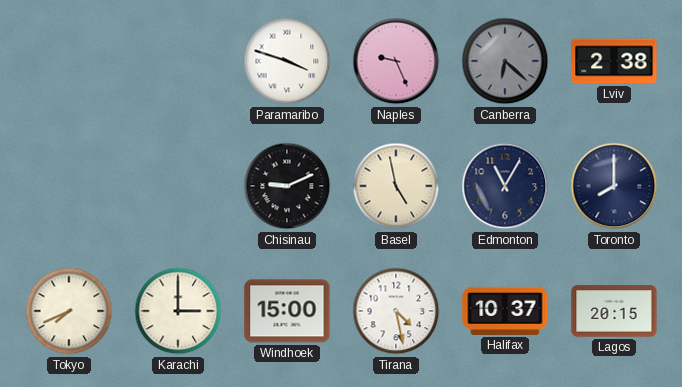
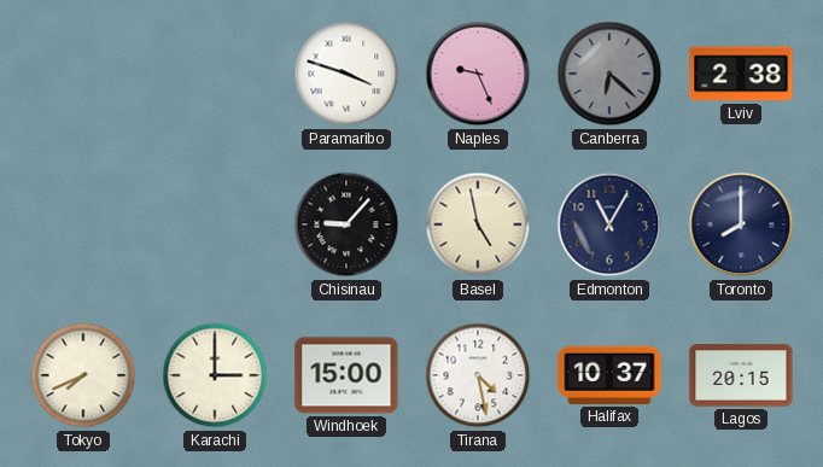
Chisinau: 9:11 -> 9:07 (346, 224)
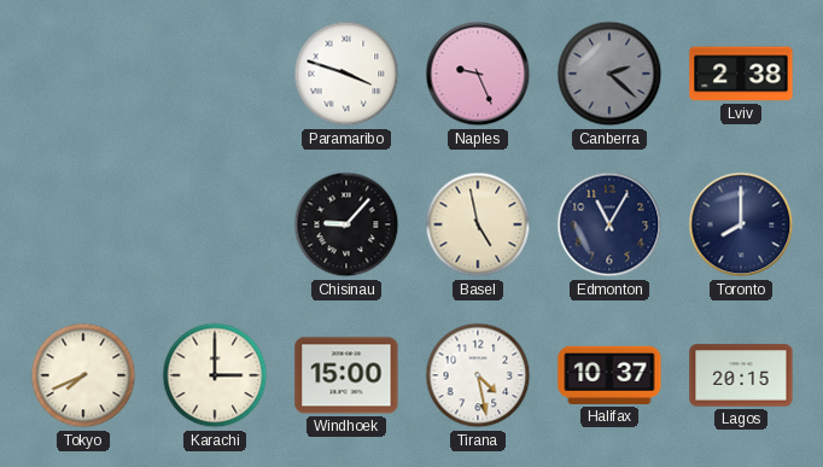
Canberra: 6:22 -> 2:22 (609, 74)
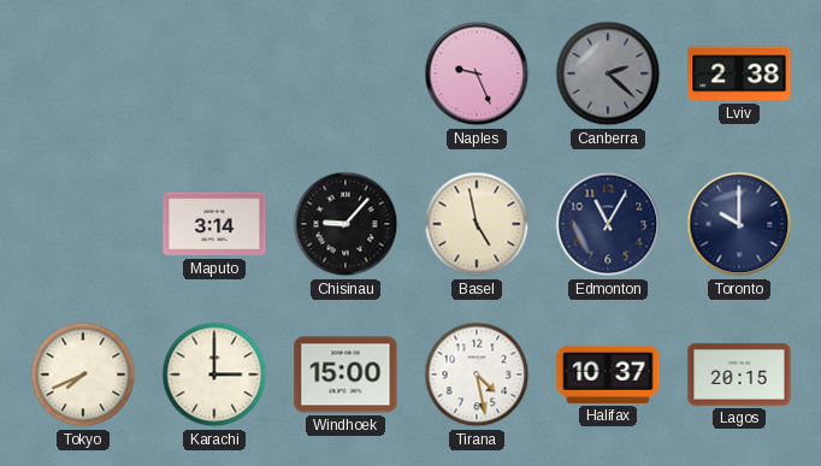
Paramaribo: 3:48 -> none (346, 74)
Maputo: none -> 3:14 (214, 224)
Toronto: 8:00 -> 10:00 (739, 224)
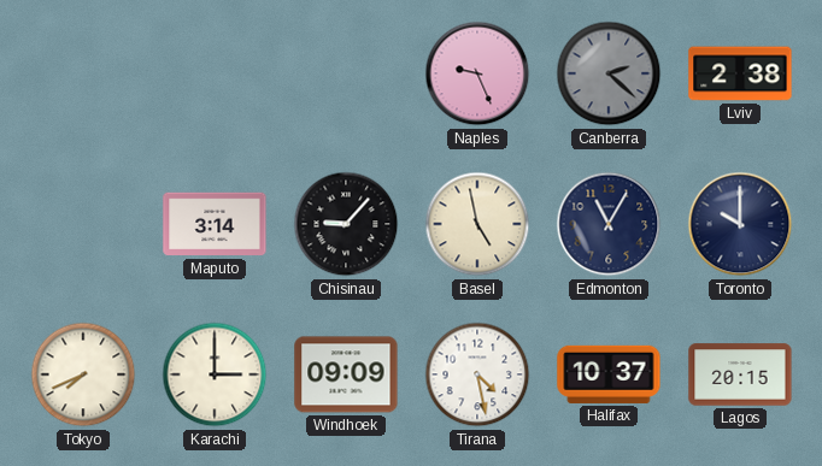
Windhoek: 15:00 -> 09:09 (346, 374)
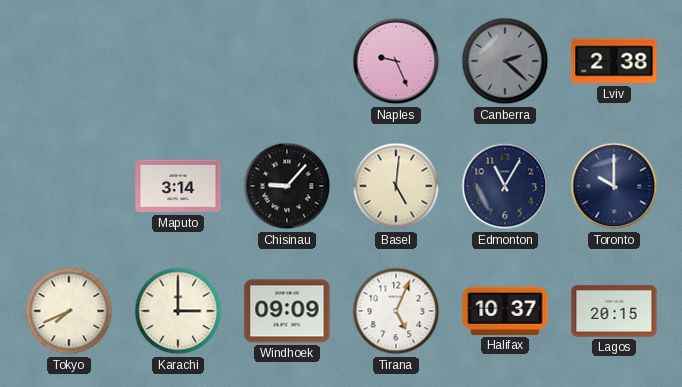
Basel: 4:58 -> 5:01 (396, 186)
Tirana: 4:28 -> 5:04 (396, 311)
